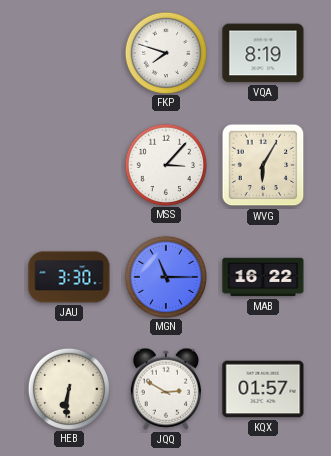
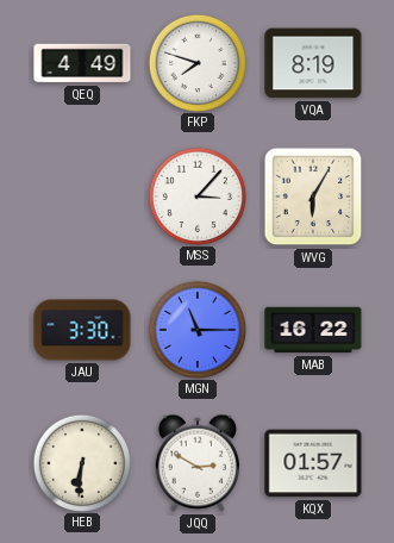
QEQ: none -> 4:49 (82, 63)
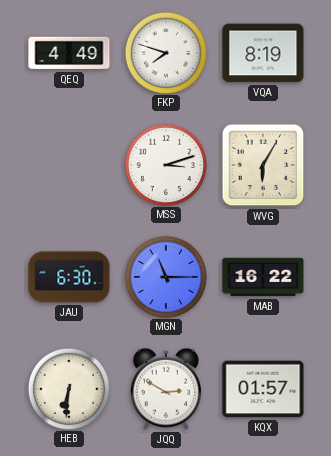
MSS: 3:07 -> 3:12 (165, 164)
JAU: 3:30 -> 6:30 (69, 277)
